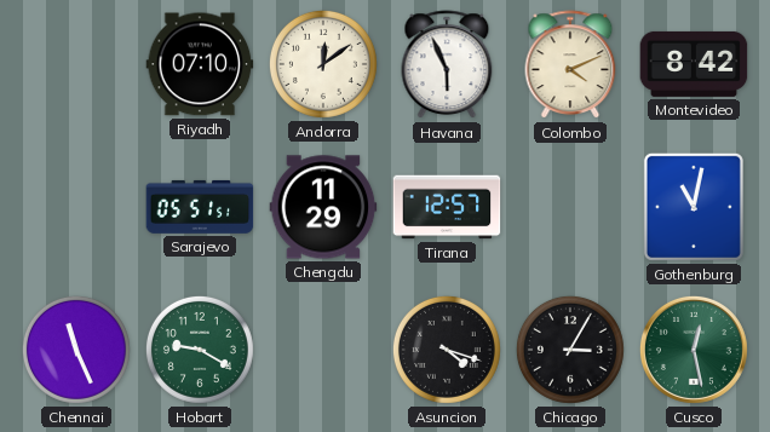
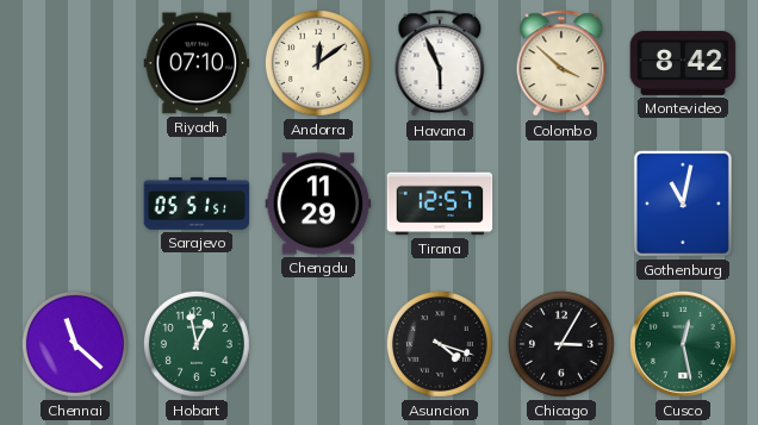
Colombo: 4:11 -> 3:52 (561, 64)
Chennai: 11:26 -> 11:22 (75, 344)
Hobart: 9:20 -> 12:58 (197, 344)
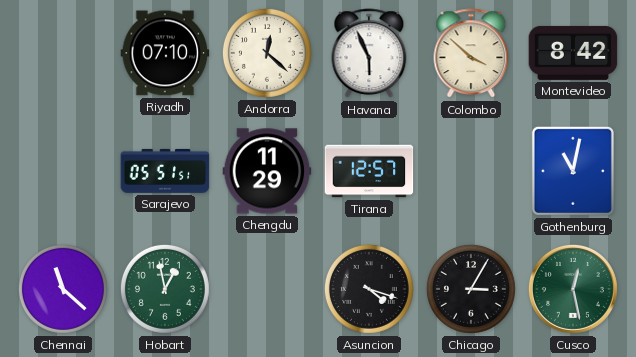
Andorra: 12:09 -> 12:22 (267, 53)
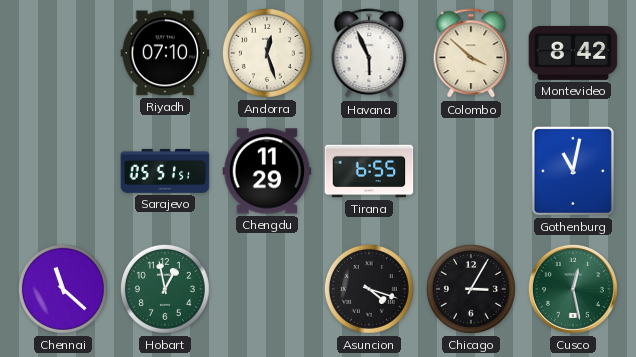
Andorra: 12:22 -> 12:27 (267, 53)
Tirana: 12:57 -> 6:55 (369, 171)
